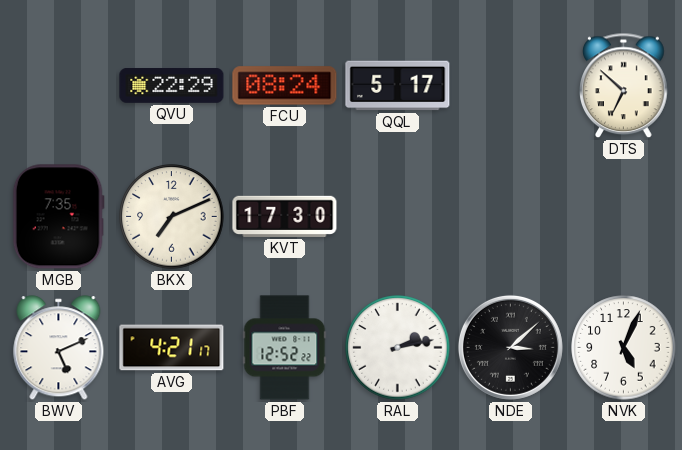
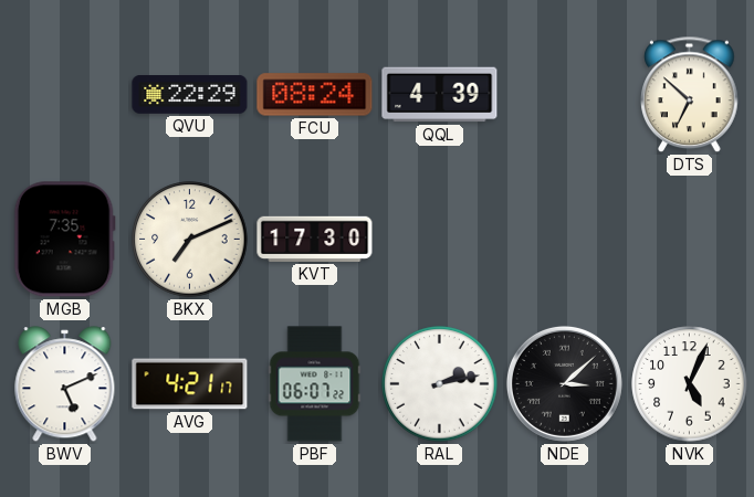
QQL: 5:17 -> 4:39 (440, 95)
PBF: 12:52 -> 06:07 (315, 384)
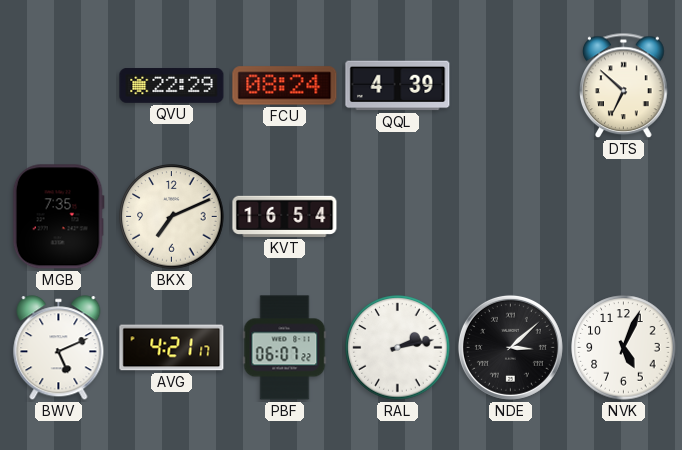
KVT: 17:30 -> 16:54 (285, 216)
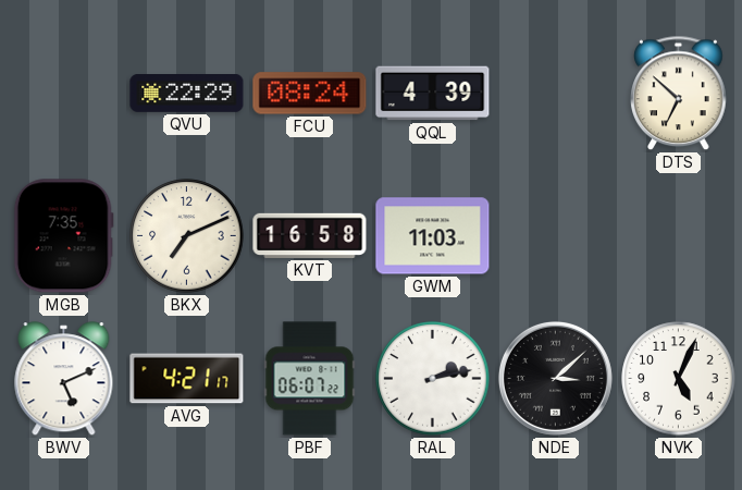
KVT: 16:54 -> 16:58 (310, 235)
GWM: none -> 11:03 (433, 236)
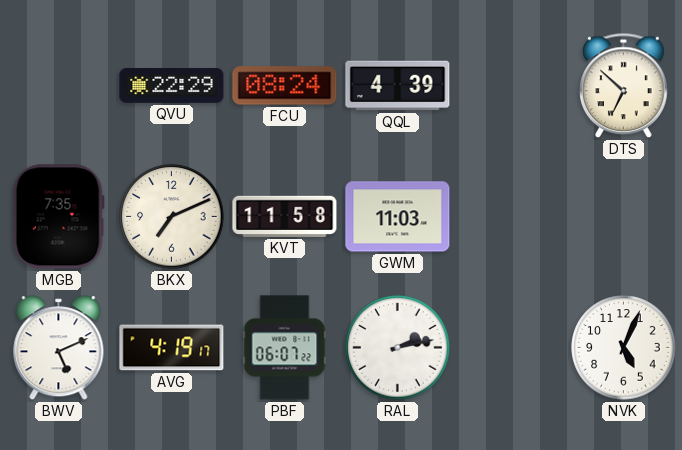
KVT: 16:58 -> 11:58 (285, 216)
AVG: 4:21 -> 4:19 (172, 348)
NDE: 3:08 -> none (555, 378)
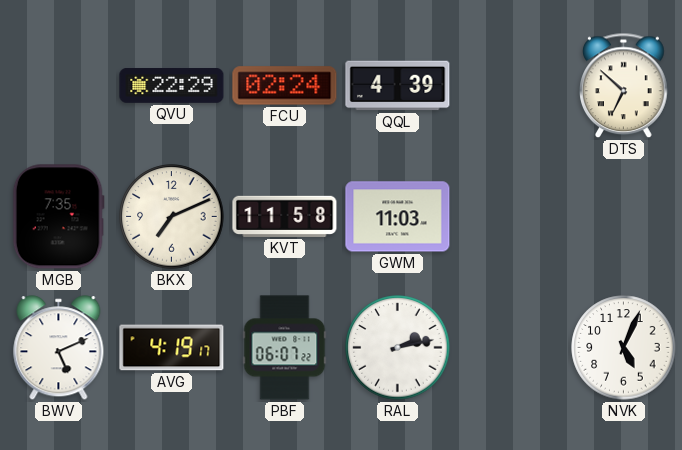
FCU: 08:24 -> 02:24 (285, 86)
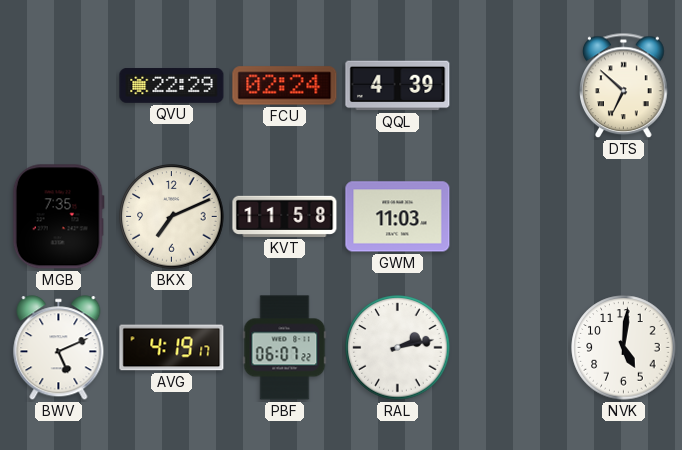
NVK: 5:04 -> 5:01 (624, 348)
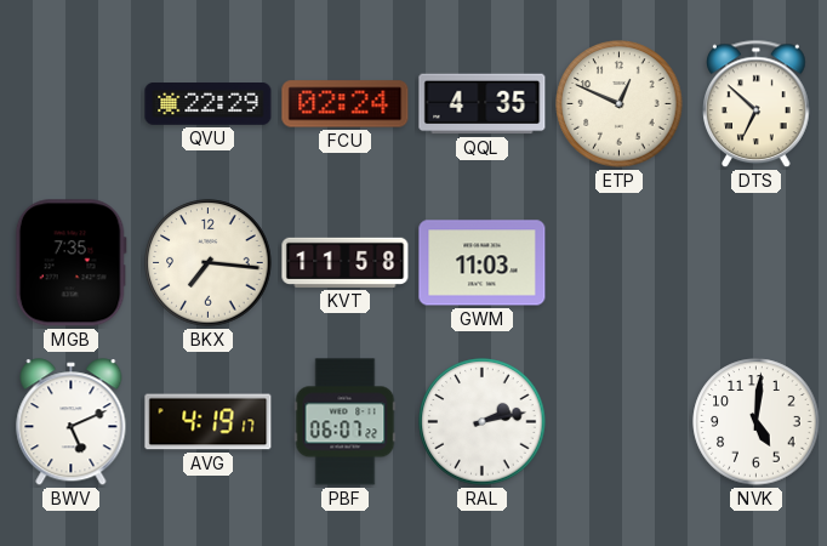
QQL: 4:39 -> 4:35 (483, 104)
ETP: none -> 12:49 (620, 104)
BKX: 7:11 -> 7:16 (209, 263)
